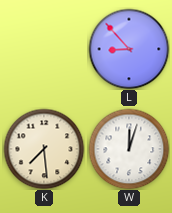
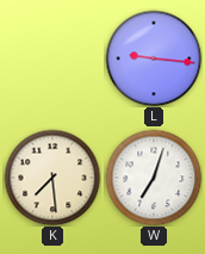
L: 8:53 -> 9:16 (154, 58)
W: 12:03 -> 7:03 (154, 178)
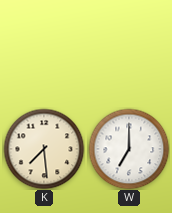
L: 9:16 -> none (154, 58)
W: 7:03 -> 7:00 (129, 149)
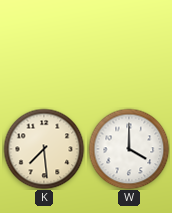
W: 7:00 -> 4:00 (129, 149)
